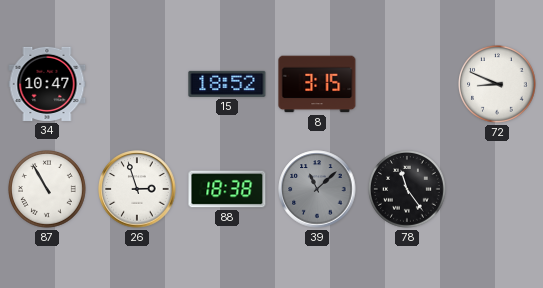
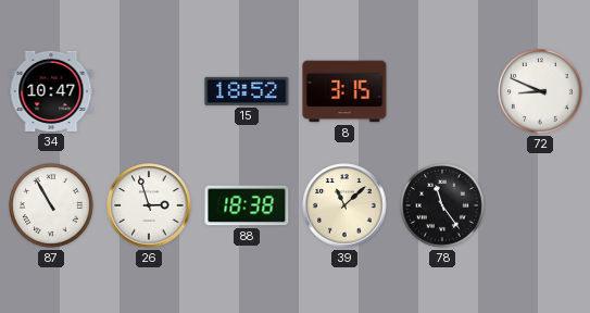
39 dial: grey -> cream (344, 205)
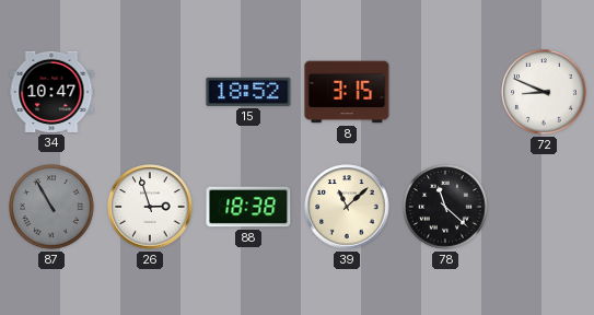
87 dial: white -> grey (51, 207)
78: 11:24 -> 11:22 (445, 207)
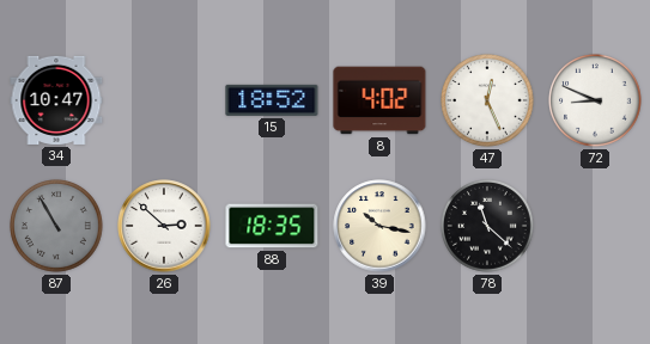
8: 3:15 -> 4:02 (379, 100)
47: none -> 12:26 (487, 100)
26: 2:57 -> 2:52 (164, 226)
88: 18:38 -> 18:35 (272, 226)
39: 11:08 -> 10:17 (379, 226)
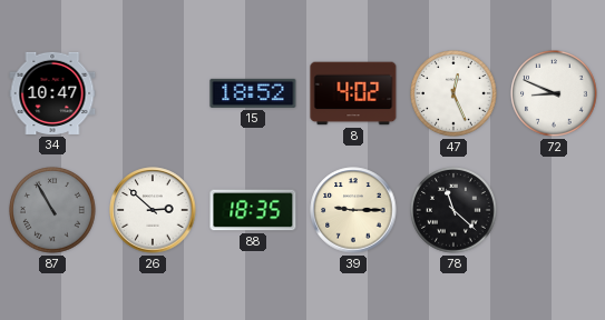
39: 10:17 -> 9:15 (353, 210)
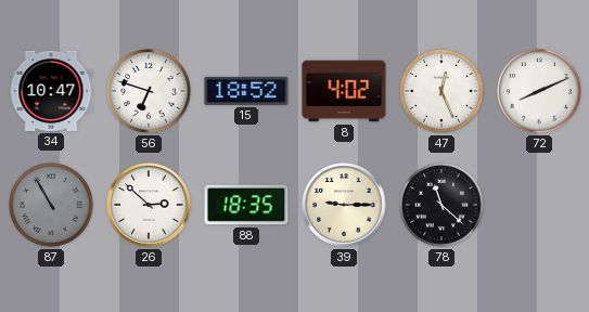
56: none -> 6:48 (149, 91)
72: 8:49 -> 8:11 (539, 91)
